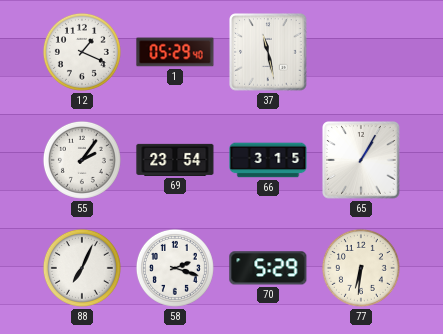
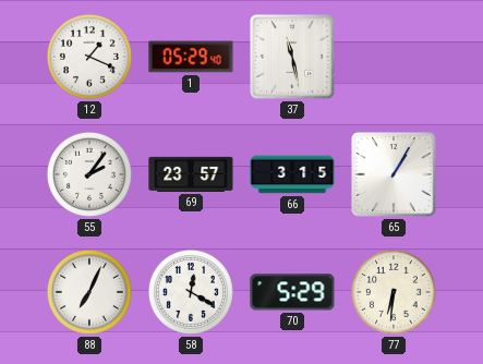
69: 23:54 -> 23:57 (191, 174)
58: 2:18 -> 12:20 (191, 292)
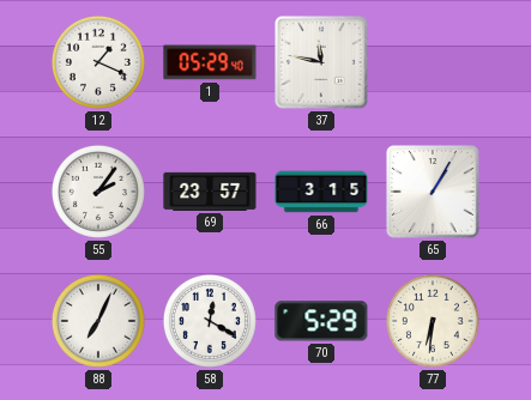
37: 11:28 -> 11:47 (321, 62)
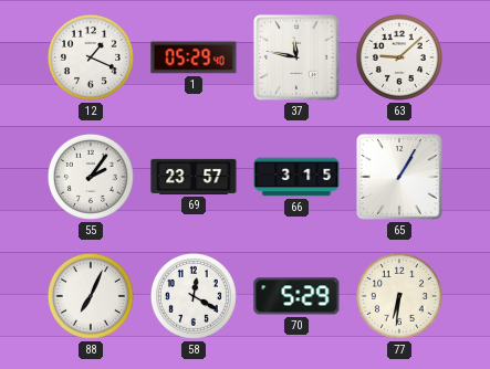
63: none -> 9:08 (399, 57)
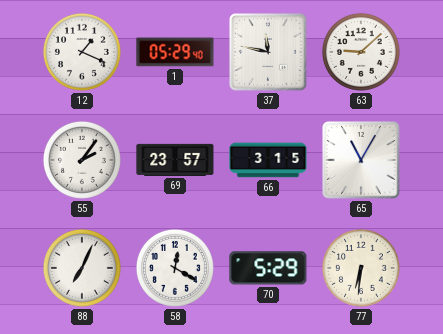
65: 1:05 -> 11:05 (361, 160)
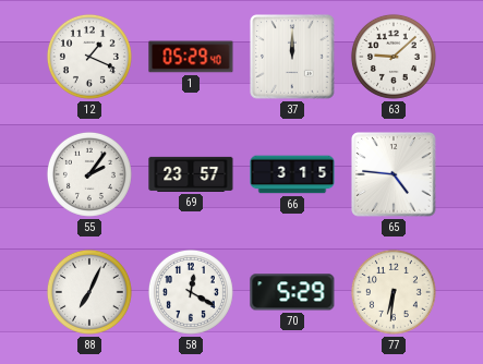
37: 11:47 -> 12:00 (292, 57)
65: 11:05 -> 4:46 (394, 174)
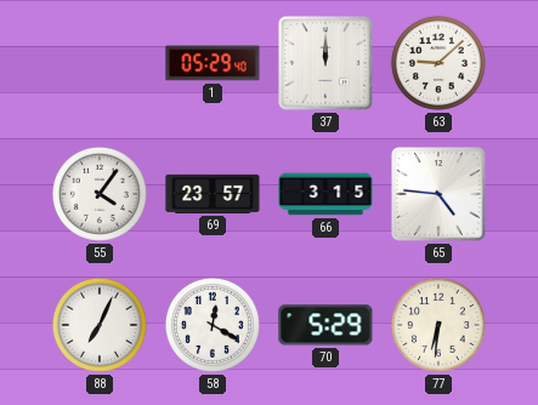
12: 1:19 -> none (89, 57)
55: 2:06 -> 4:06 (100, 194)
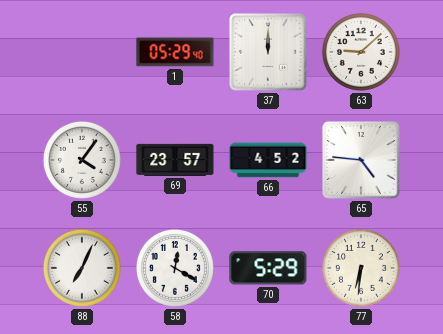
66: 3:15 -> 4:52 (268, 160)
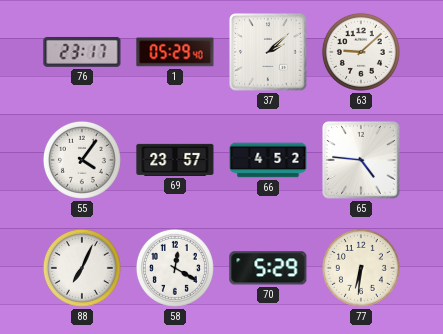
76: none -> 23:17 (82, 52)
37: 12:00 -> 2:08 (268, 52)
